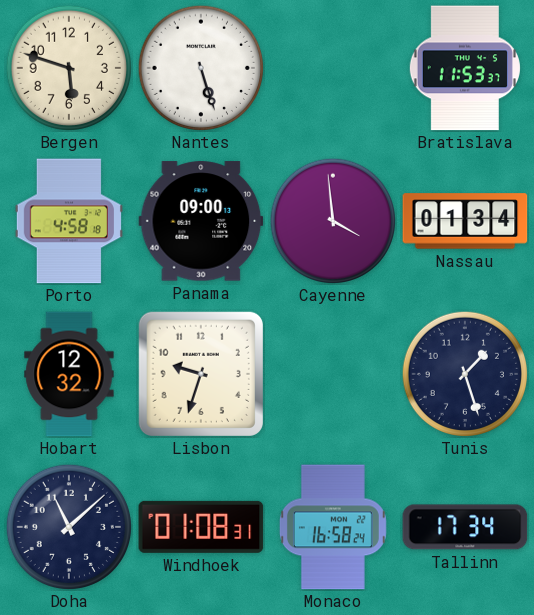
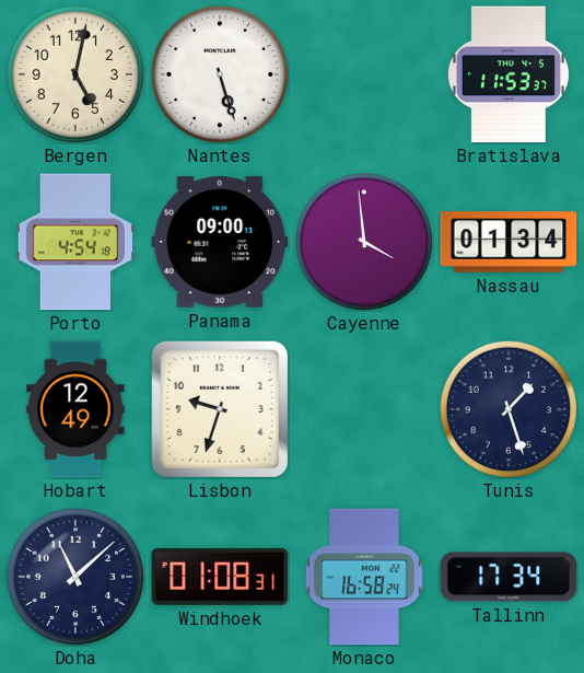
Bergen: 5:48 -> 5:02 (74, 73)
Porto: 4:58 -> 4:54 (75, 242)
Hobart: 12:32 -> 12:49 (75, 409)
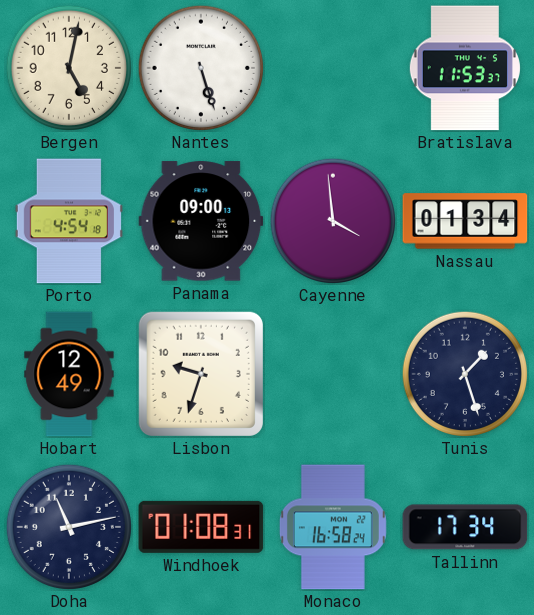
Doha: 11:08 -> 11:13 (68, 526)
